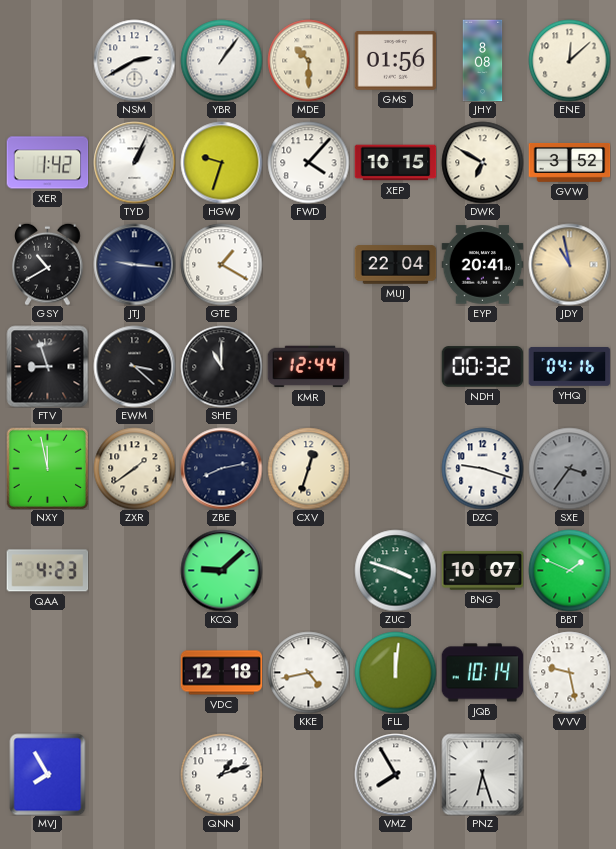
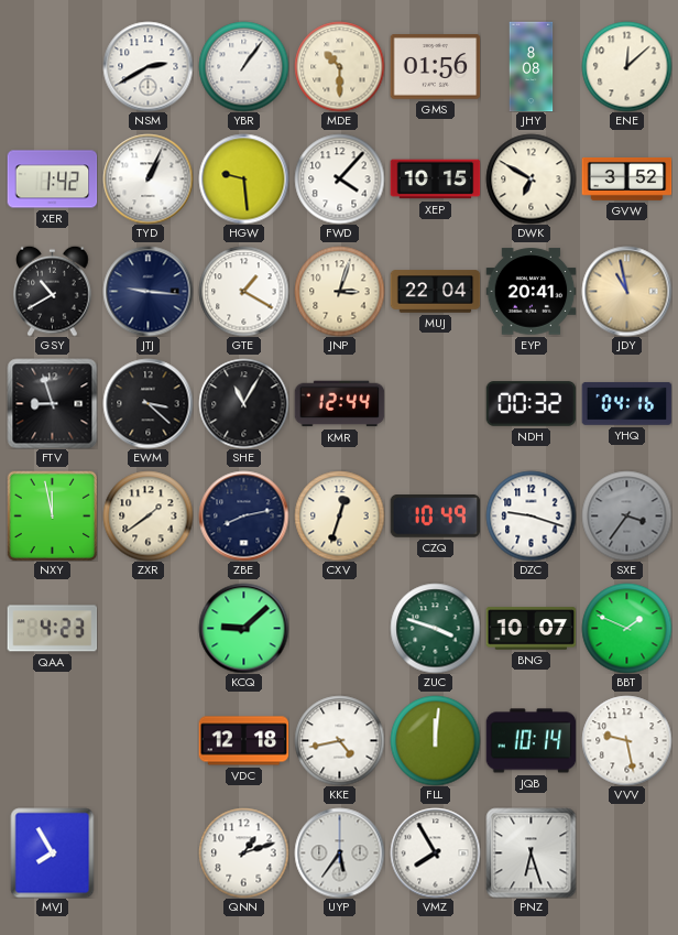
HGW: 9:33 -> 9:29 (243, 178)
JNP: none -> 3:03 (339, 291)
SHE: 11:00 -> 11:05 (243, 403)
CZQ: none -> 10:49 (435, 517)
UYP: none -> 5:36 (339, 852)
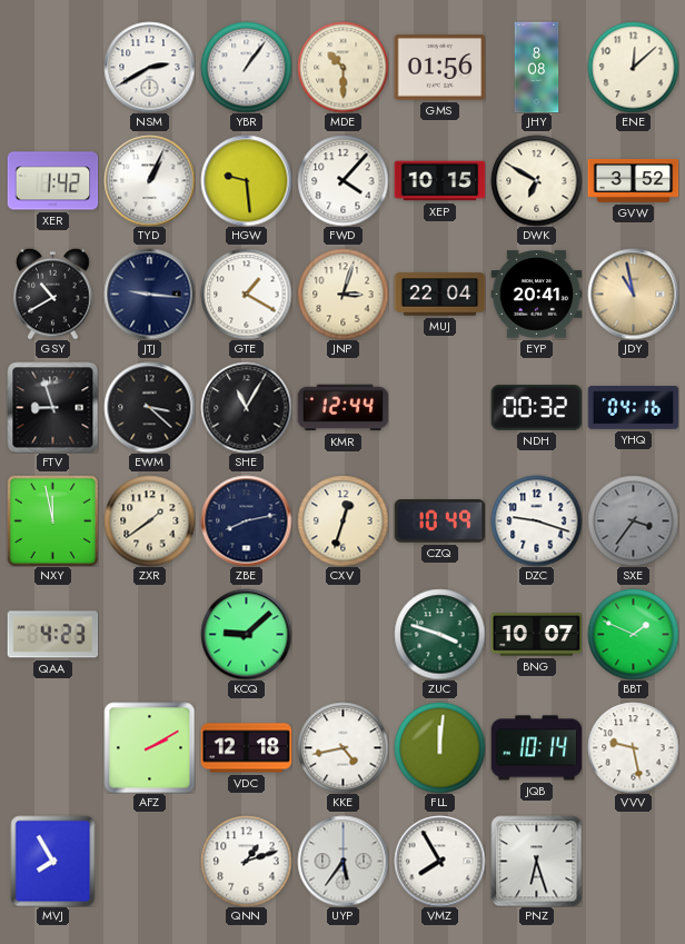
AFZ: none -> 2:10 (149, 747)
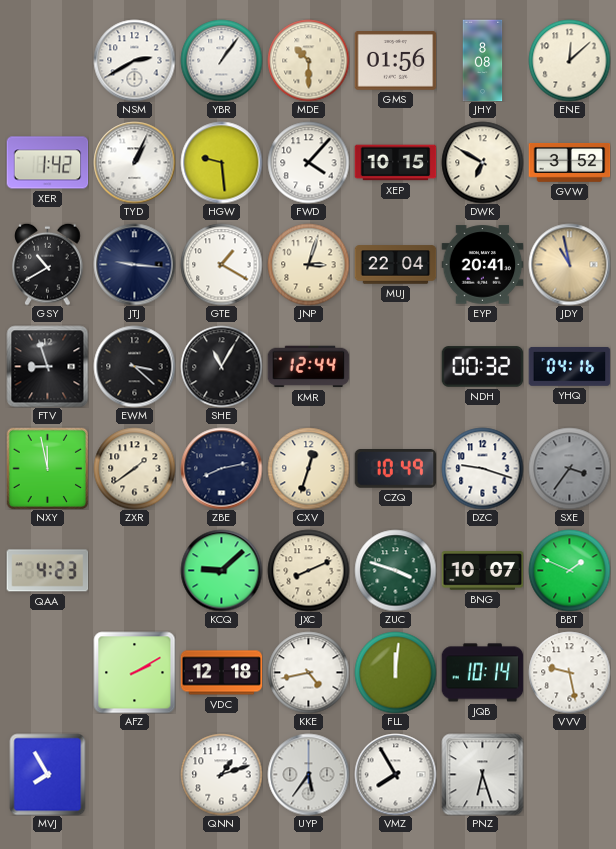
JXC: none -> 8:11 (308, 570)
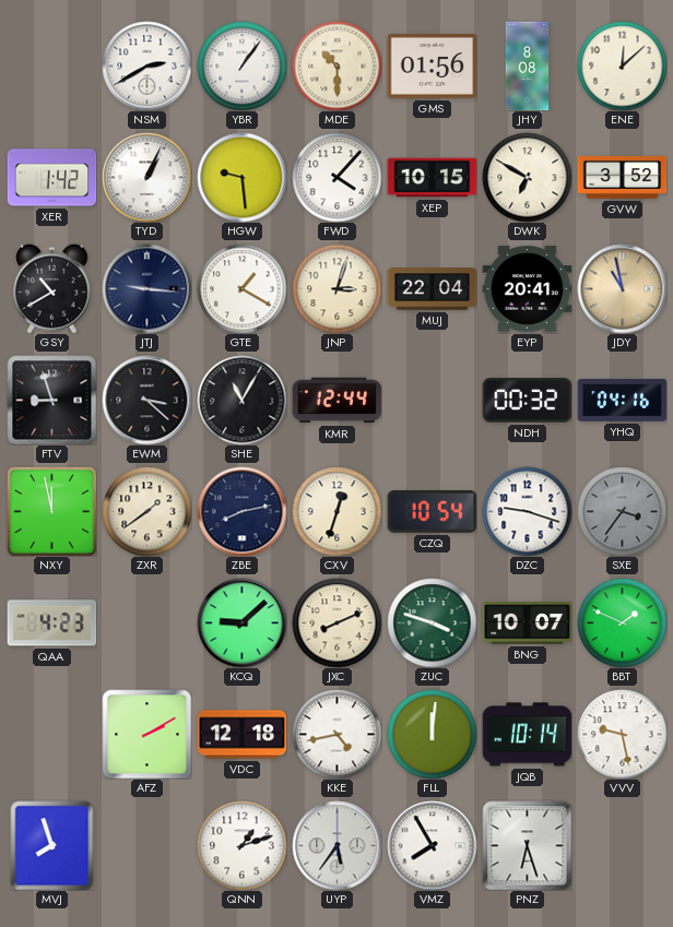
CZQ: 10:49 -> 10:54 (432, 512)
MVJ: 7:55 -> 7:57 (52, 845)
